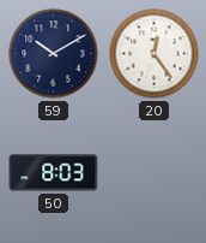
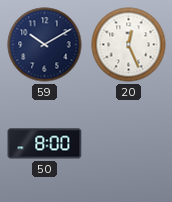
20: 12:24 -> 12:26 (129, 45)
50: 8:03 -> 8:00 (45, 144)
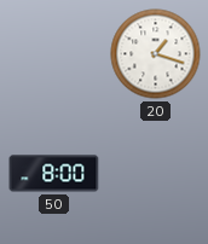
59: 10:10 -> none (45, 45)
20: 12:26 -> 1:18 (156, 54)
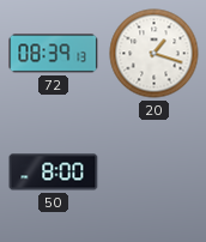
72: none -> 08:39 (54, 54)
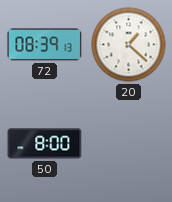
20: 1:18 -> 1:22 (129, 45)
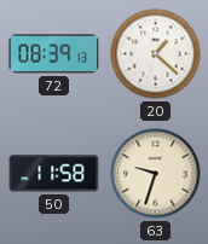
50: 8:00 -> 11:58 (54, 174)
63: none -> 9:33 (156, 174)
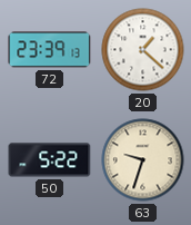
72: 08:39 -> 23:39 (50, 50)
50: 11:58 -> 5:22 (50, 160)
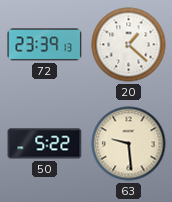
63: 9:33 -> 9:29 (129, 144)
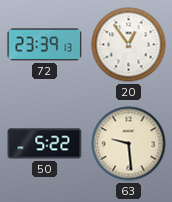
20: 1:22 -> 12:54 (129, 45)
